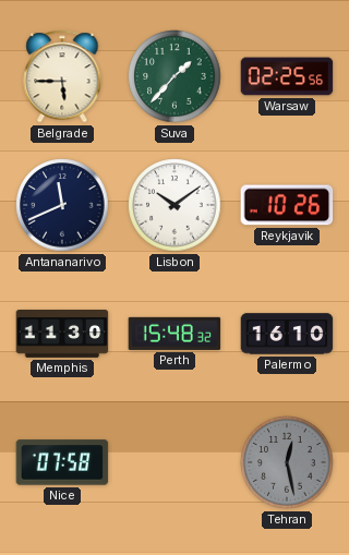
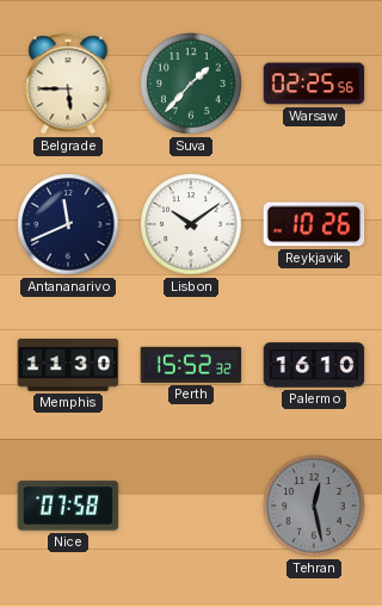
Perth: 15:48 -> 15:52 (191, 365)
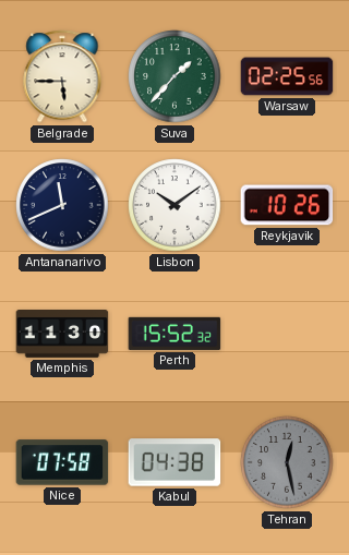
Palermo: 16:10 -> none (314, 365)
Kabul: none -> 04:38 (174, 462)
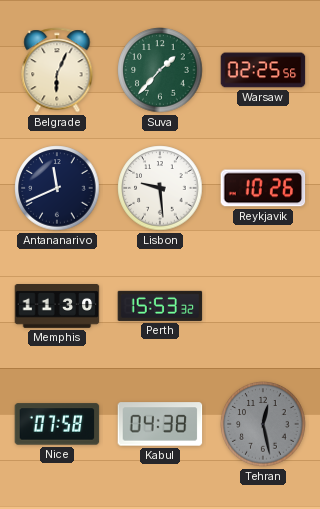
Belgrade: 5:45 -> 6:04 (57, 70)
Lisbon: 10:09 -> 9:29 (160, 188)
Perth: 15:52 -> 15:53 (160, 306)
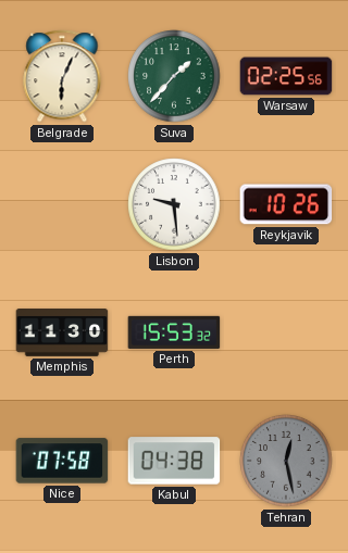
Antananarivo: 11:41 -> none (57, 188)
